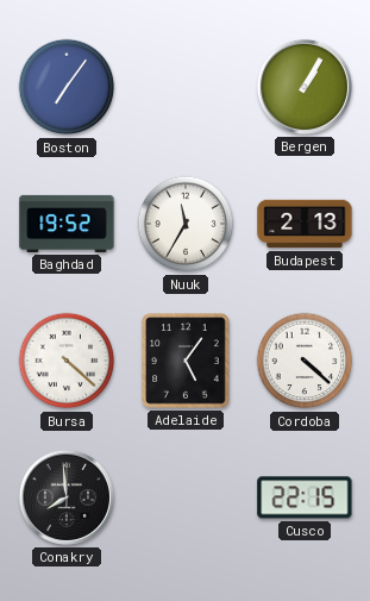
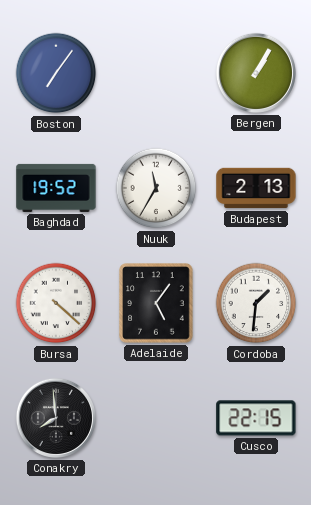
Cordoba: 4:22 -> 1:31 (256, 303)
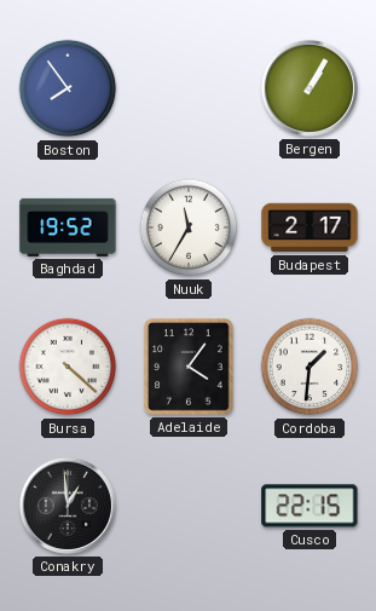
Boston: 7:06 -> 7:54 (68, 88)
Budapest: 2:13 -> 2:17 (310, 227)
Adelaide: 5:06 -> 4:06 (189, 367)
Conakry: 7:59 -> 12:59 (68, 506)
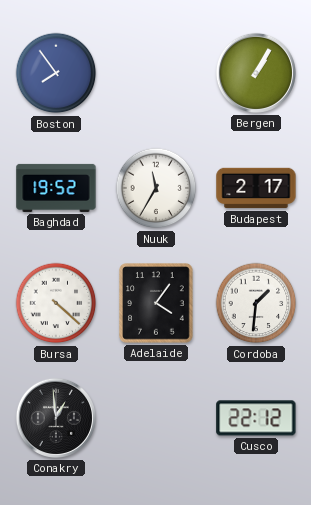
Cusco: 22:15 -> 22:12 (256, 418)
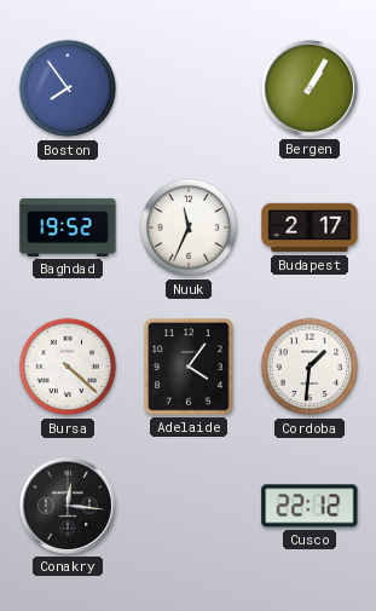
Nuuk: 11:35 -> 11:34 (189, 227)
Conakry: 12:59 -> 12:16 (68, 506)
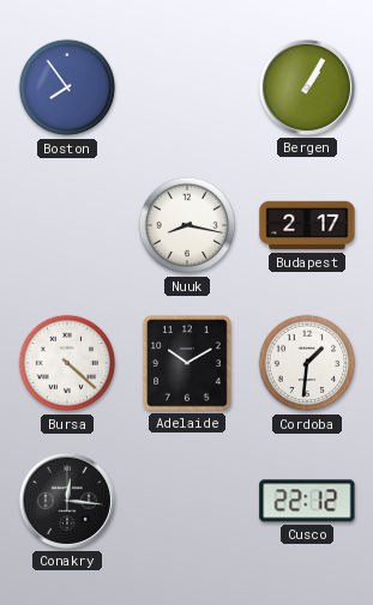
Baghdad: 19:52 -> none (68, 227)
Nuuk: 11:34 -> 8:17 (187, 225)
Adelaide: 4:06 -> 10:10 (187, 363)
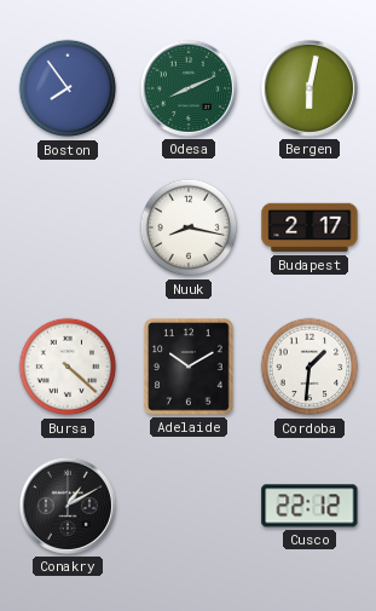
Odesa: none -> 8:11 (189, 88)
Bergen: 1:05 -> 6:02 (310, 88)
Conakry: 12:16 -> 1:10 (68, 506)
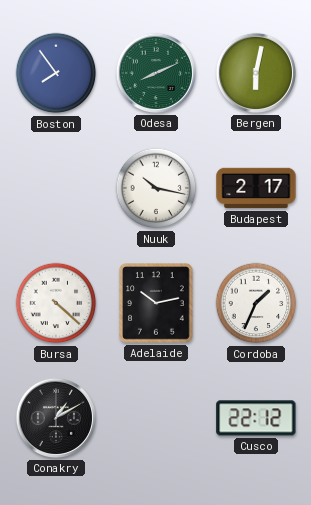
Nuuk: 8:17 -> 10:17 (156, 188)
Adelaide: 10:10 -> 10:13 (156, 303)
Cordoba: 1:31 -> 1:34 (256, 303)
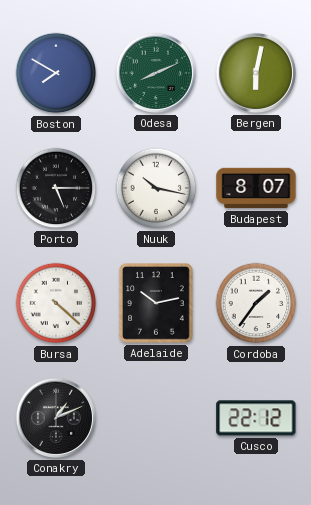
Boston: 7:54 -> 7:50 (56, 73)
Porto: none -> 5:15 (56, 188)
Budapest: 2:17 -> 8:07 (256, 188)
Cordoba: 1:34 -> 1:36 (256, 303)
Conakry: 1:10 -> 1:11 (56, 418)
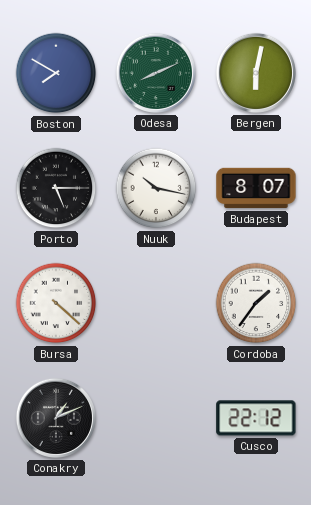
Adelaide: 10:13 -> none (156, 303)
